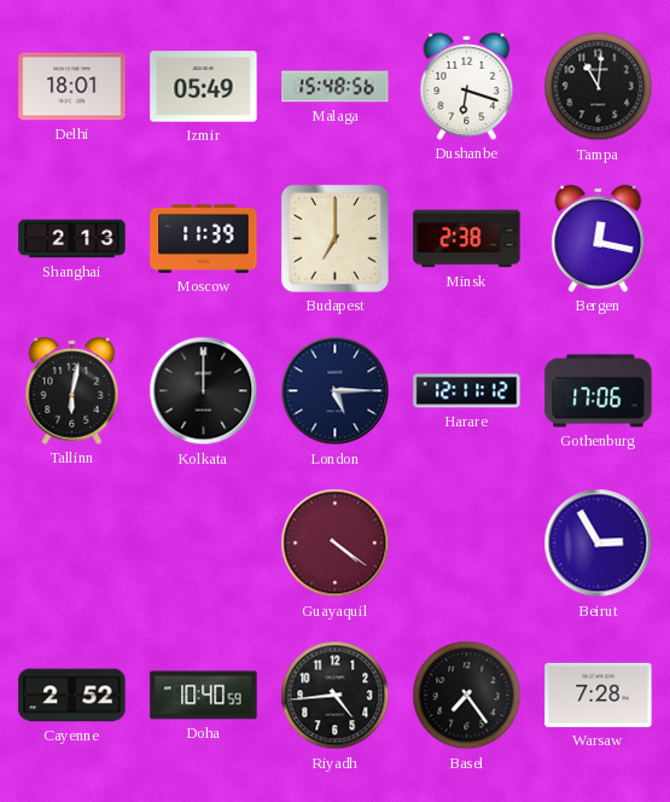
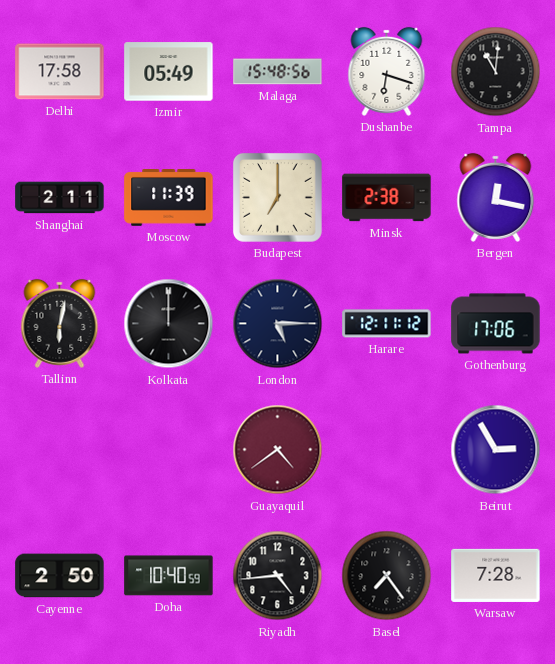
Delhi: 18:01 -> 17:58 (60, 72)
Shanghai: 2:13 -> 2:11 (60, 198)
Guayaquil: 4:21 -> 4:39 (278, 450)
Cayenne: 2:52 -> 2:50 (60, 576)
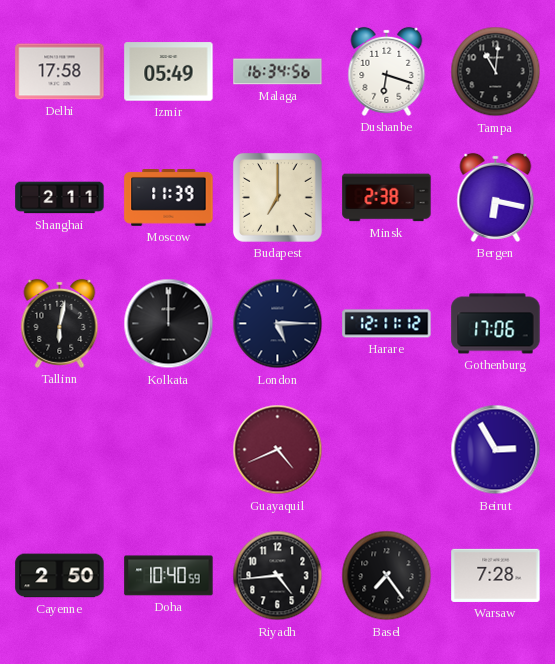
Malaga: 15:48 -> 16:34 (278, 72)
Bergen: 12:17 -> 6:17 (496, 197)
Guayaquil: 4:39 -> 4:41 (278, 450)
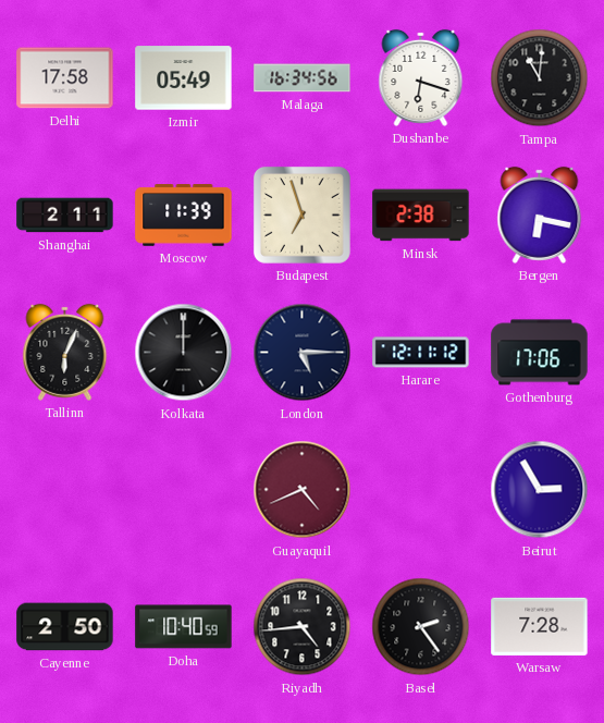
Budapest: 7:00 -> 6:57 (301, 215)
Tallinn: 6:02 -> 6:04 (65, 352)
Basel: 7:24 -> 2:24 (421, 627)
